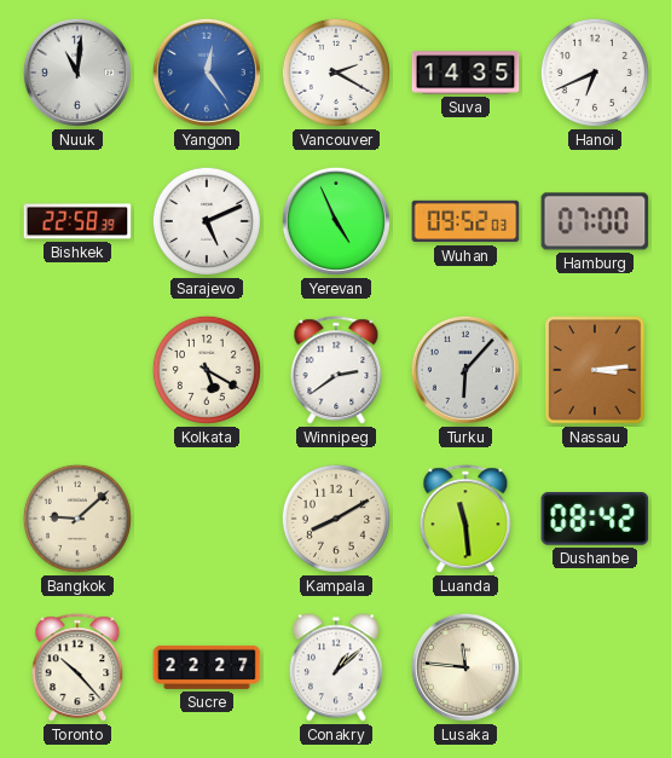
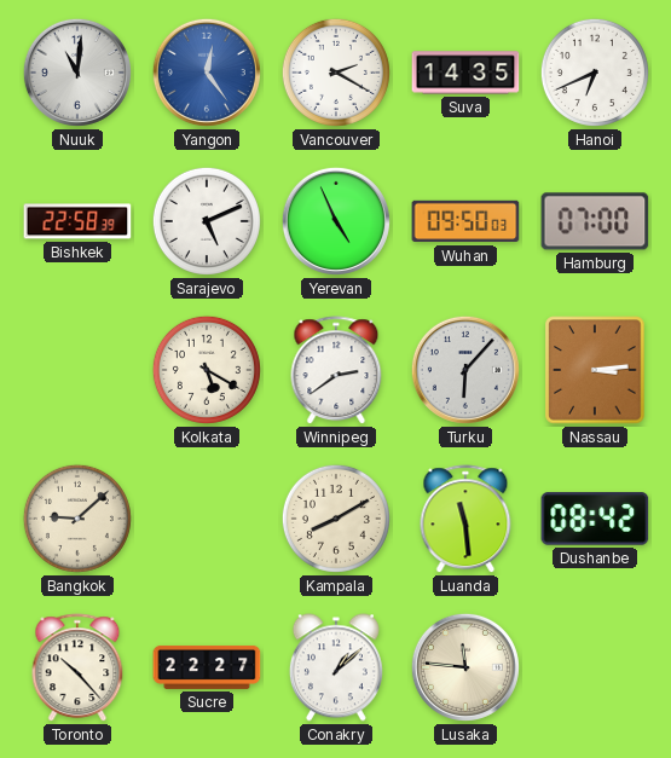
Wuhan: 09:52 -> 09:50 (465, 221)
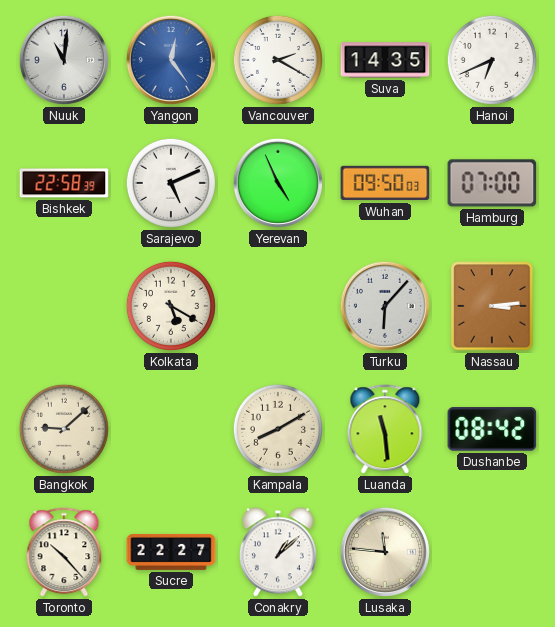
Winnipeg: 2:39 -> none (336, 371)
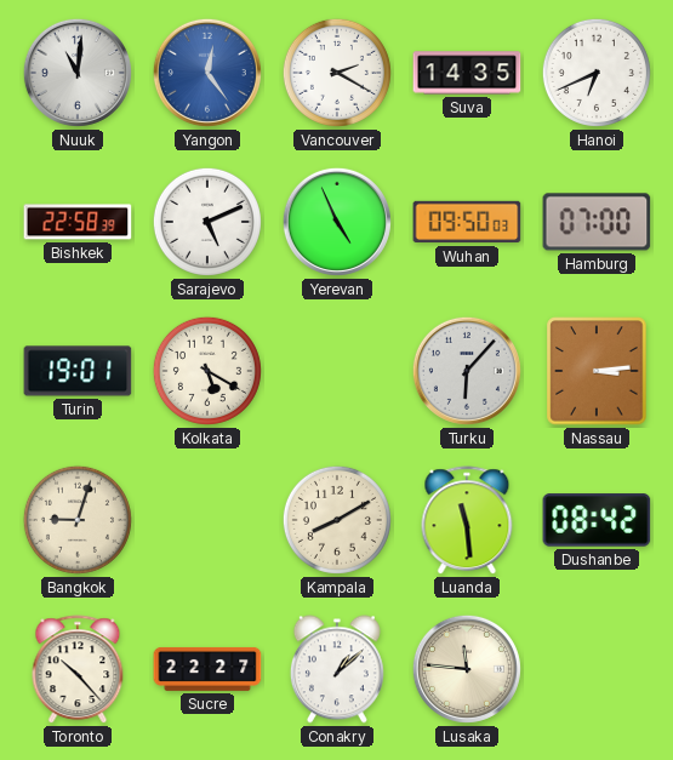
Turin: none -> 19:01 (78, 371)
Bangkok: 9:08 -> 9:03 (78, 520)
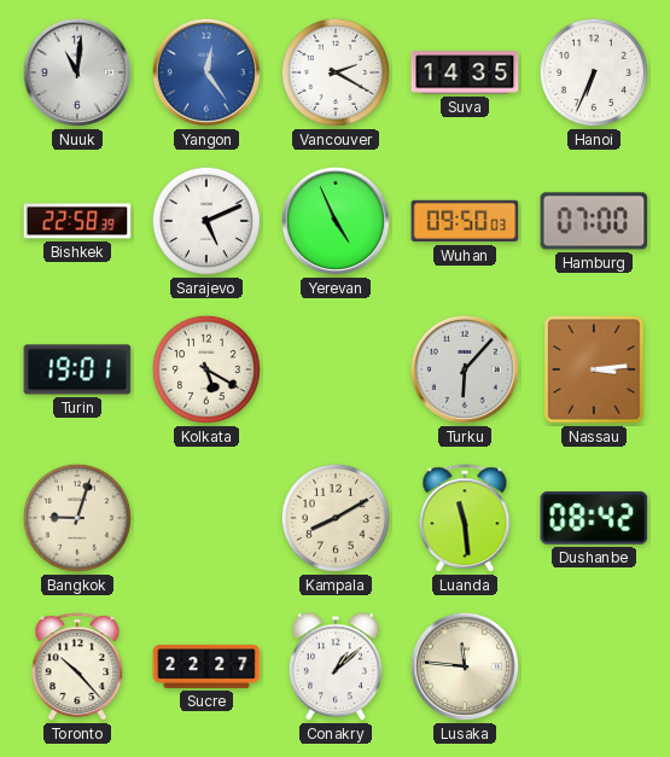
Hanoi: 6:41 -> 6:34 (594, 72)
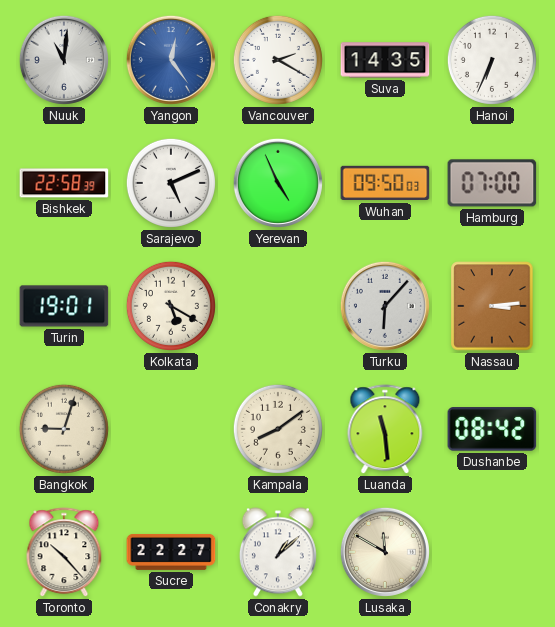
Kampala: 8:10 -> 8:09 (278, 429)
Lusaka: 11:46 -> 11:50 (385, 552)
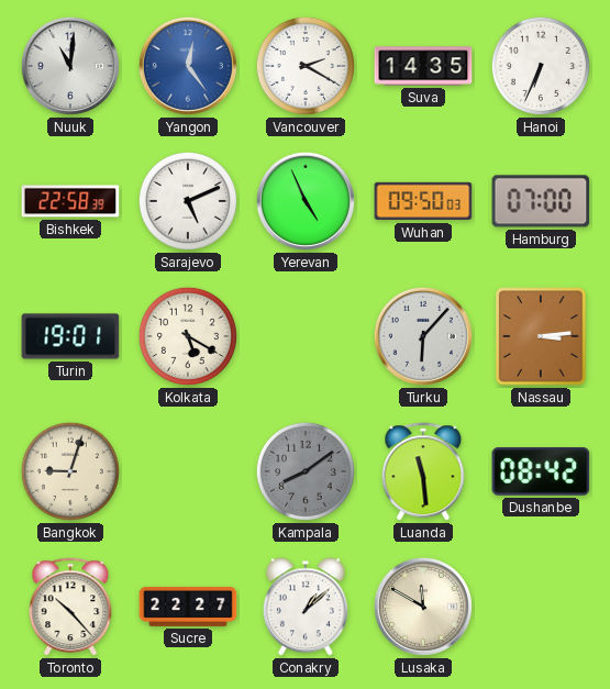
Kampala dial: cream -> grey (306, 471)
